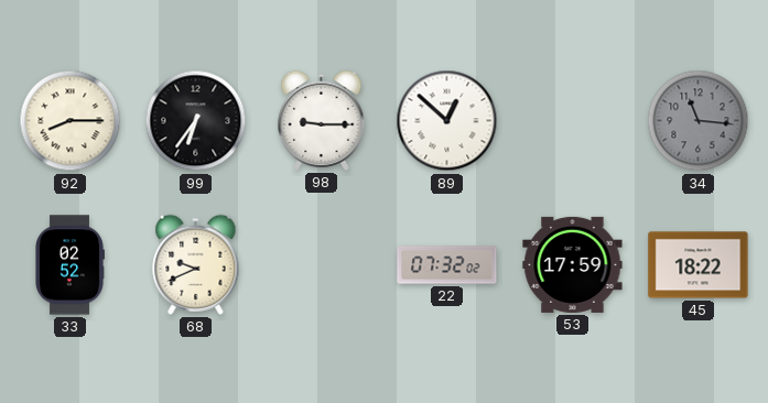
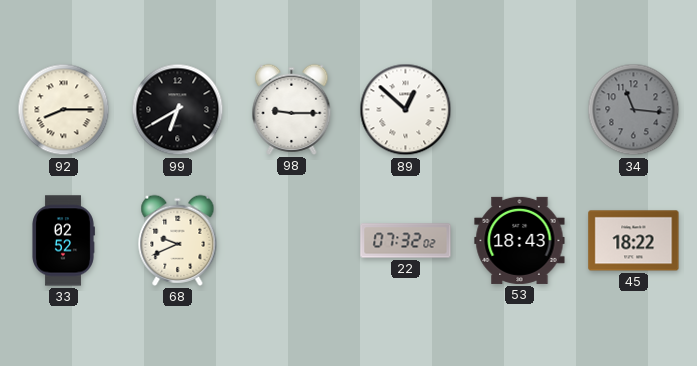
99: 6:36 -> 6:40 (178, 110)
53: 17:59 -> 18:43 (520, 240)
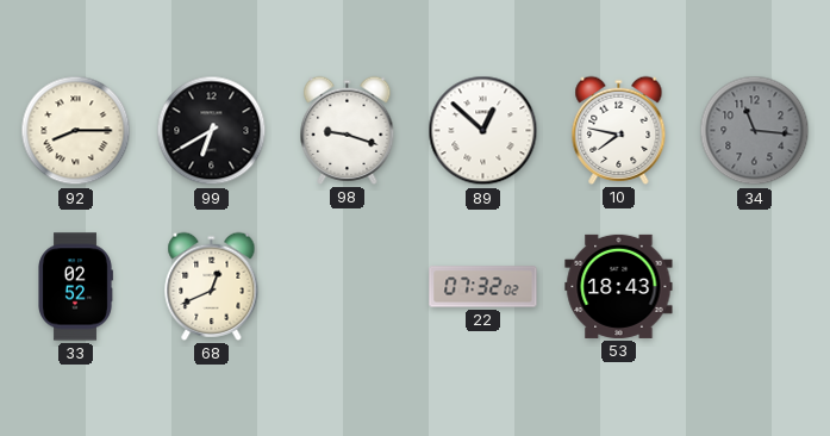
98: 9:15 -> 9:18 (348, 130)
10: none -> 7:47 (619, 130)
68: 9:41 -> 12:41 (212, 286)
45: 18:22 -> none (634, 241)
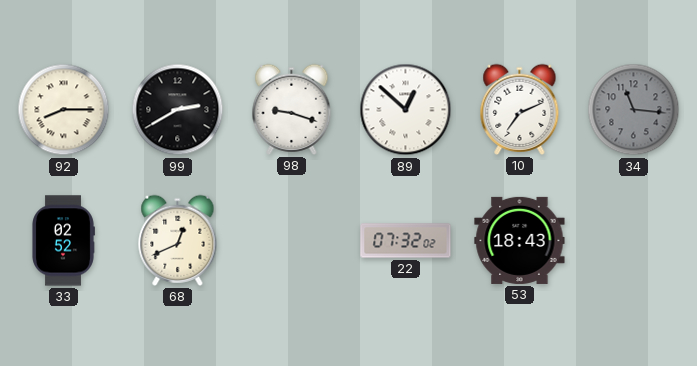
99: 6:40 -> 2:40 (178, 110)
10: 7:47 -> 7:11 (520, 109)
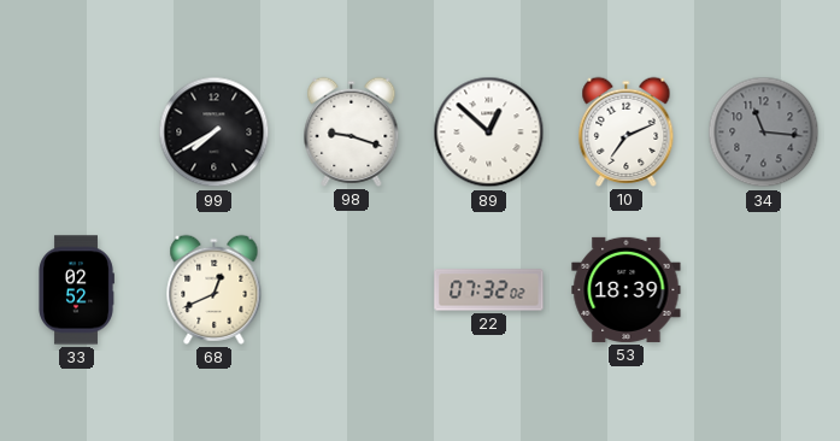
92: 8:15 -> none (64, 110)
99: 2:40 -> 7:40 (215, 133)
53: 18:43 -> 18:39 (627, 289)
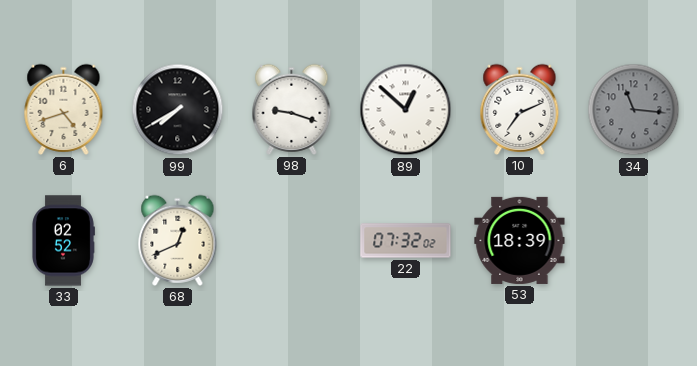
6: none -> 4:42 (64, 109)
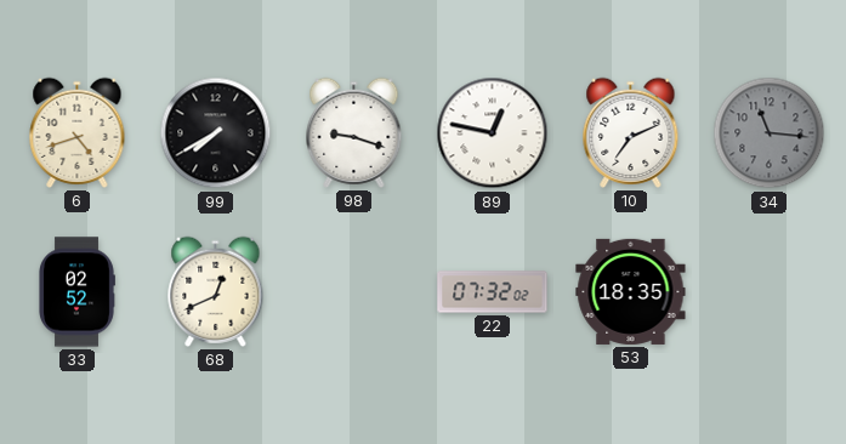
89: 12:52 -> 12:47 (493, 133)
53: 18:39 -> 18:35 (631, 291)
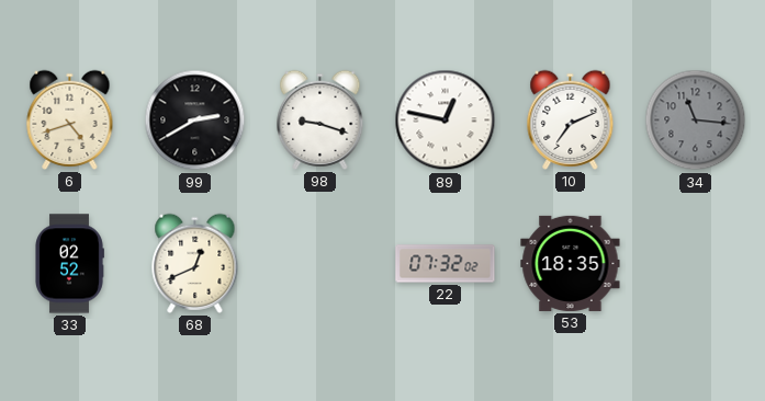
99: 7:40 -> 2:40 (195, 121)
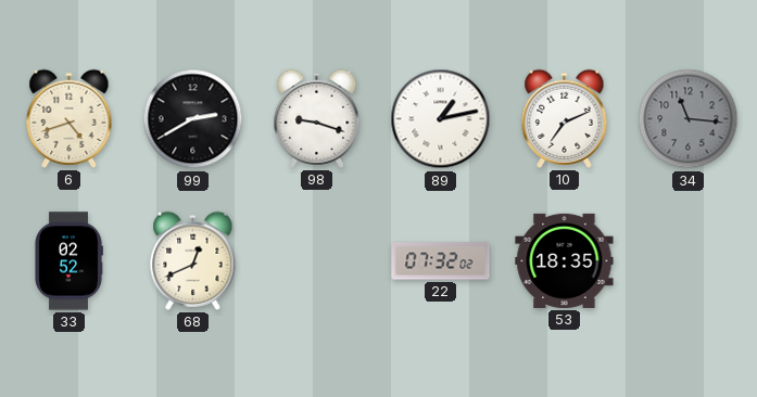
89: 12:47 -> 1:13 (441, 119)
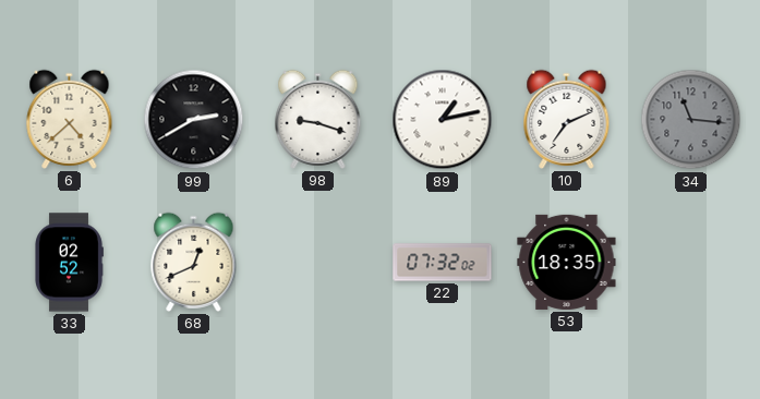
6: 4:42 -> 4:38 (70, 119)
